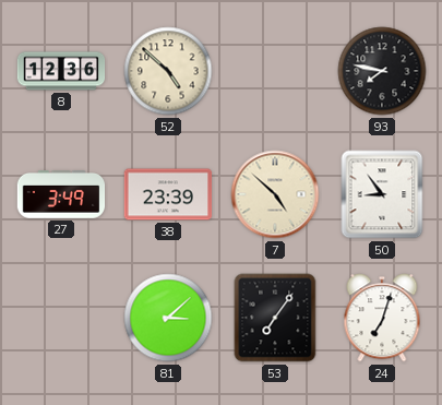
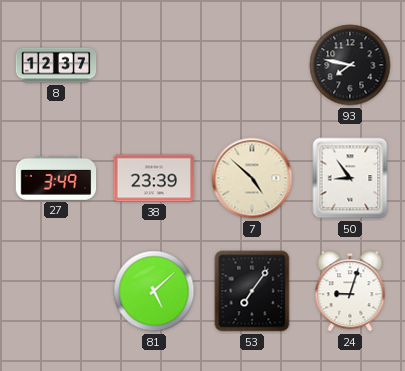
8: 12:36 -> 12:37 (56, 65)
52: 4:52 -> none (168, 71)
81: 3:08 -> 5:08 (154, 291)
24: 7:03 -> 9:03 (350, 291)
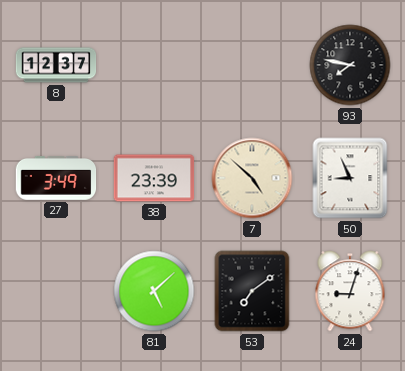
50: 8:54 -> 8:56 (350, 178)
53: 7:06 -> 7:09 (252, 291)
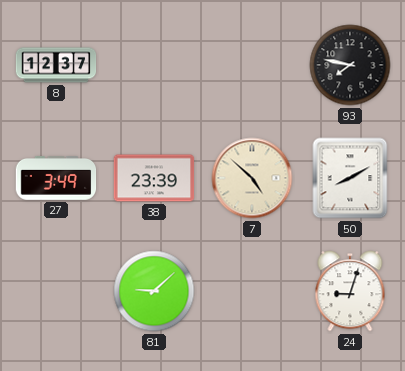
50: 8:56 -> 8:10 (350, 178)
81: 5:08 -> 9:08 (154, 291)
53: 7:09 -> none (252, 291)
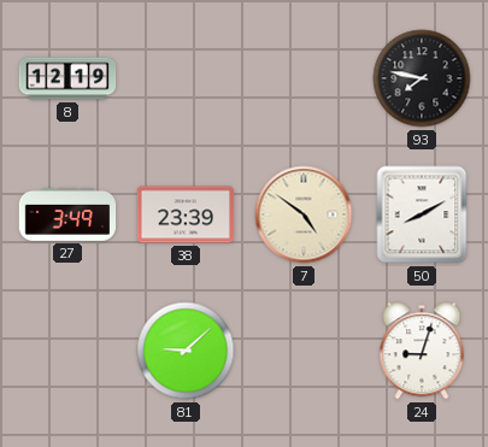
8: 12:37 -> 12:19 (67, 78)
7: 4:52 -> 4:51 (304, 214)
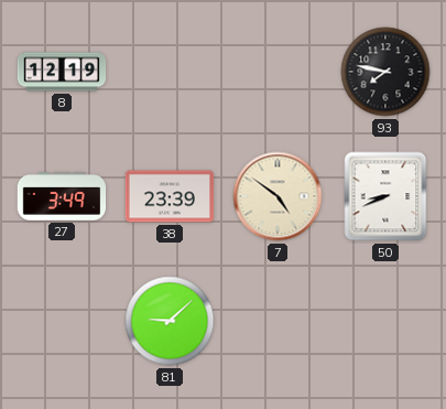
50: 8:10 -> 8:41 (385, 196)
24: 9:03 -> none (422, 351)
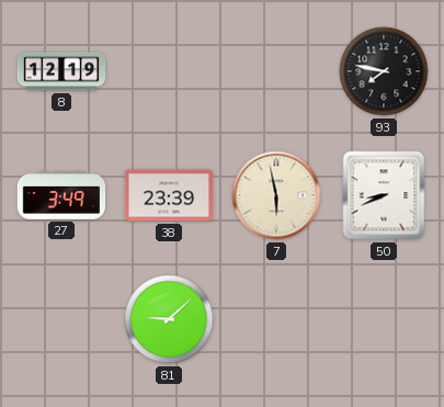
7: 4:51 -> 5:58 (276, 195)
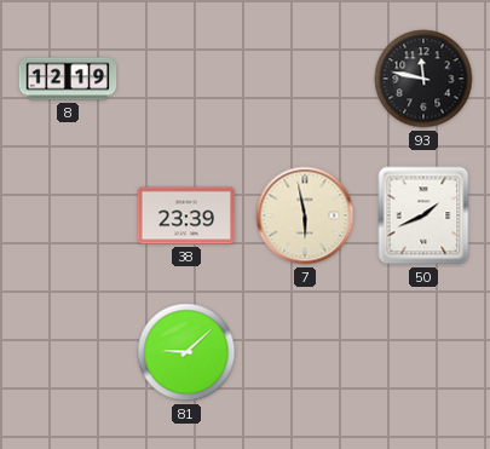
93: 7:47 -> 11:47 (423, 79)
27: 3:49 -> none (61, 196)
50: 8:41 -> 1:41 (423, 215)
